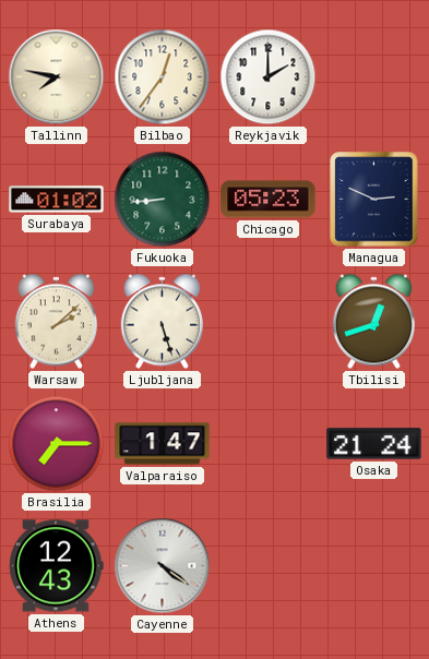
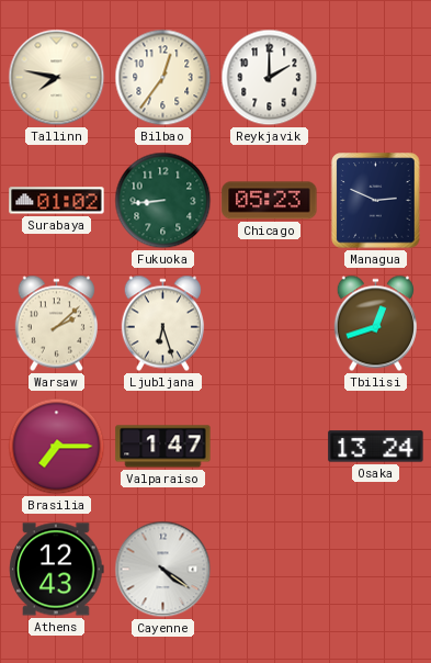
Ljubljana: 5:27 -> 6:27 (162, 324)
Osaka: 21:24 -> 13:24 (376, 447)
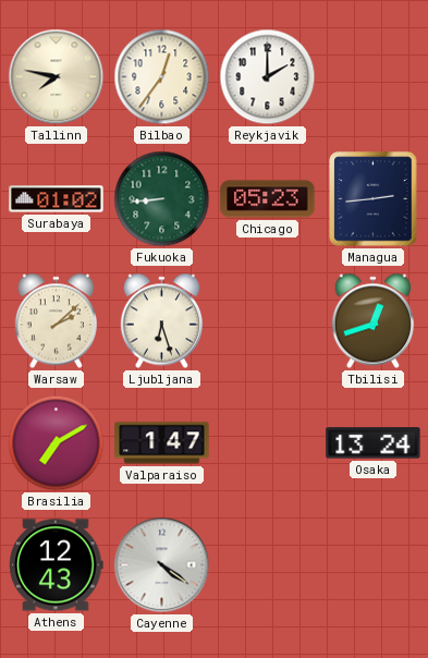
Managua: 2:49 -> 2:44 (374, 199)
Brasilia: 7:15 -> 7:10 (57, 443)
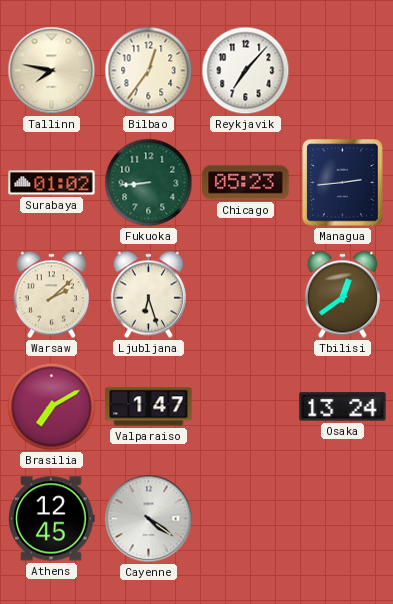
Reykjavik: 2:00 -> 7:07 (246, 71)
Tbilisi: 12:42 -> 12:39 (342, 295)
Athens: 12:43 -> 12:45 (52, 519)
